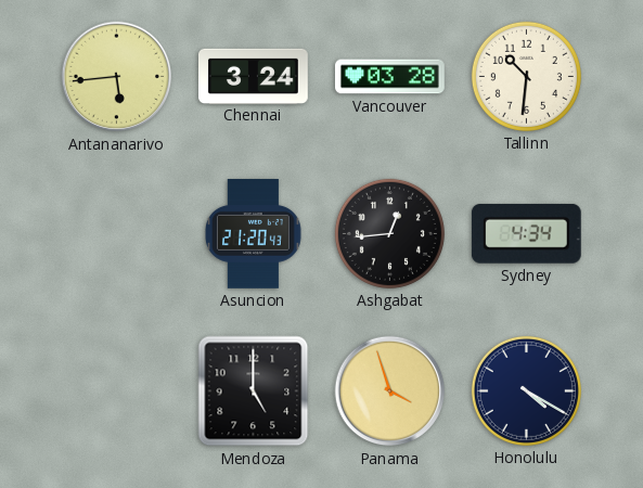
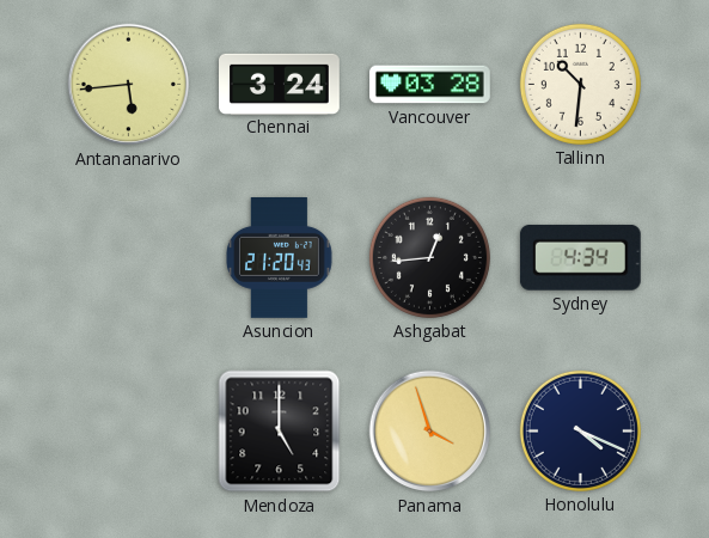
Honolulu: 4:20 -> 4:19 (580, 430)
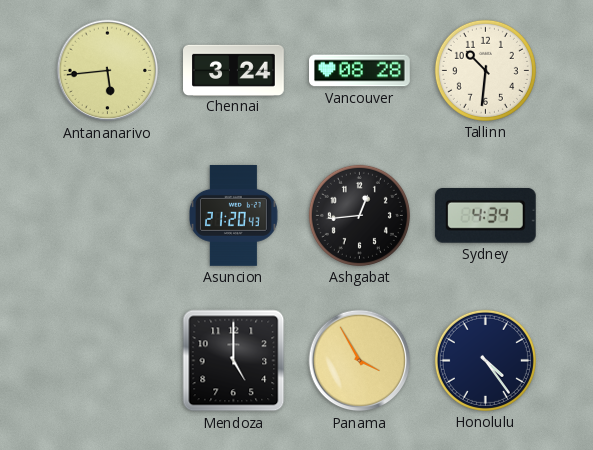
Vancouver: 03:28 -> 08:28 (360, 71)
Panama: 3:57 -> 3:55 (360, 361)
Honolulu: 4:19 -> 4:24 (485, 360)
